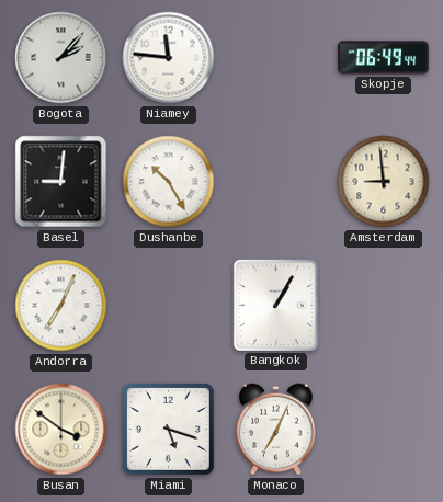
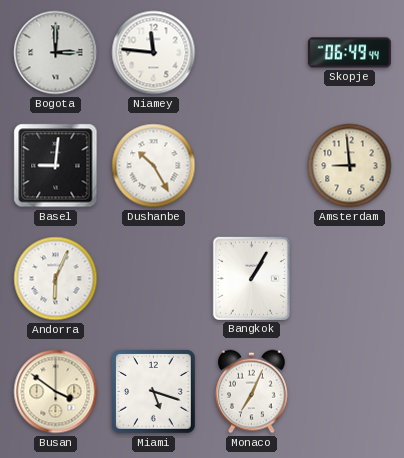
Bogota: 2:07 -> 3:00 (56, 53)
Andorra: 7:04 -> 6:04 (56, 279)
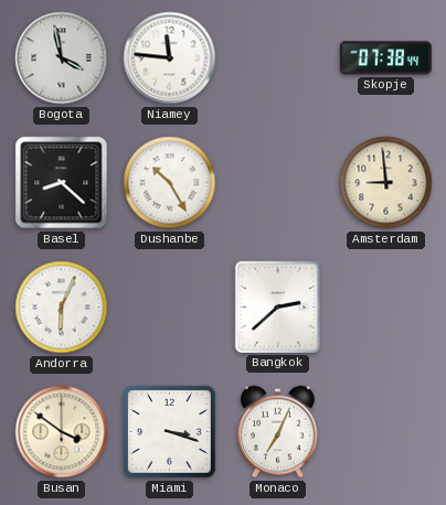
Bogota: 3:00 -> 3:58 (62, 58)
Skopje: 06:49 -> 07:38 (385, 58)
Basel: 9:01 -> 8:22 (62, 183)
Bangkok: 1:05 -> 2:38 (277, 307)
Miami: 5:18 -> 3:18 (170, 432)
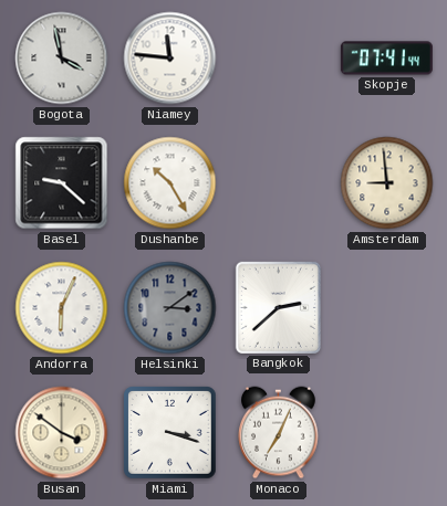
Skopje: 07:38 -> 07:41 (386, 59)
Basel: 8:22 -> 9:22 (62, 183)
Helsinki: none -> 3:09 (170, 308)
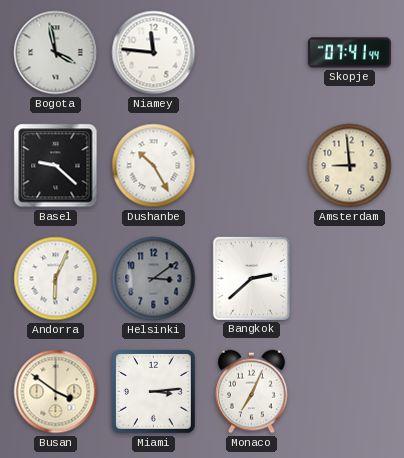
Miami: 3:18 -> 3:14 (154, 392)
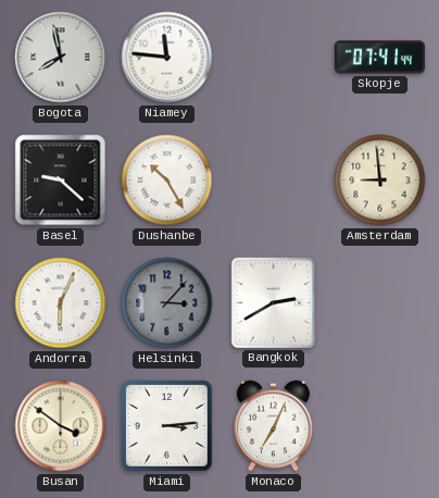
Bogota: 3:58 -> 7:58 (61, 58)
Helsinki: 3:09 -> 3:07 (167, 303)
Bangkok: 2:38 -> 2:40 (273, 302)
